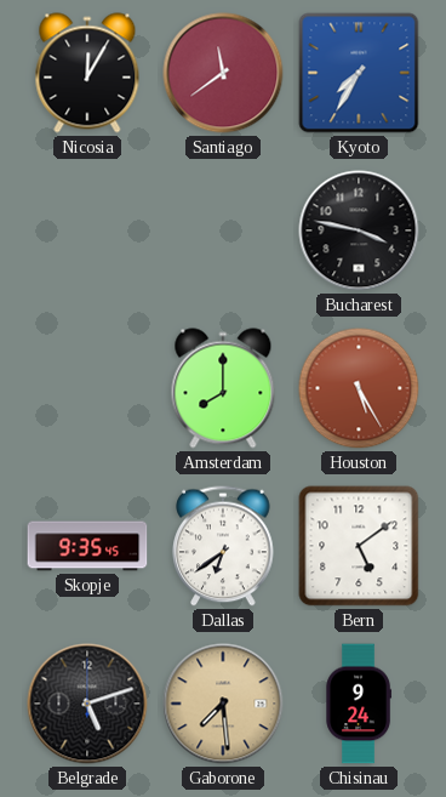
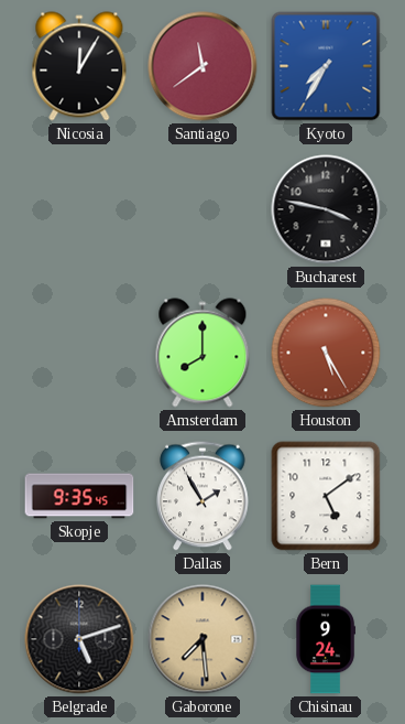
Dallas: 6:39 -> 1:55 (202, 496)
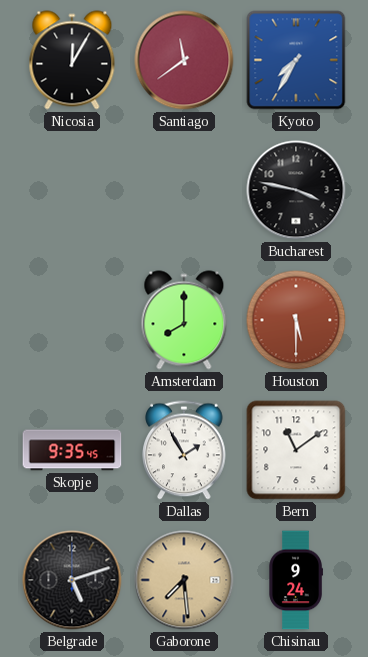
Houston: 5:25 -> 5:30 (296, 320)
Bern: 5:09 -> 11:09 (296, 450)
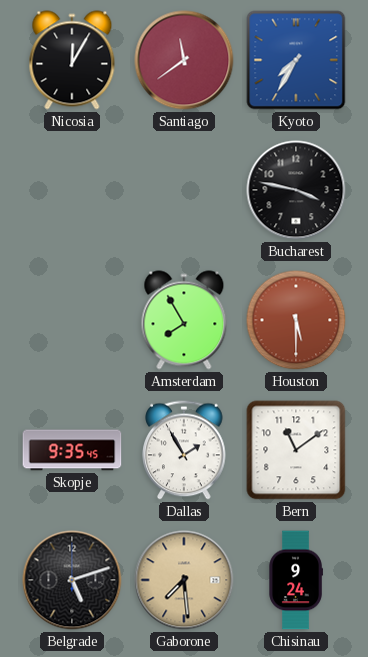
Amsterdam: 8:00 -> 7:55 (184, 320)
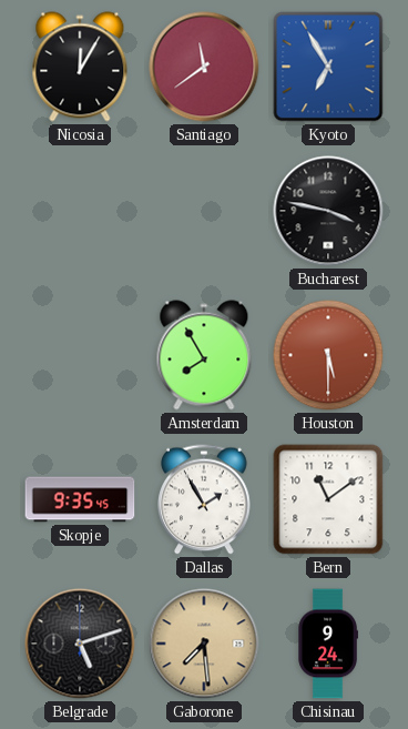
Kyoto: 7:35 -> 6:55 (328, 67)
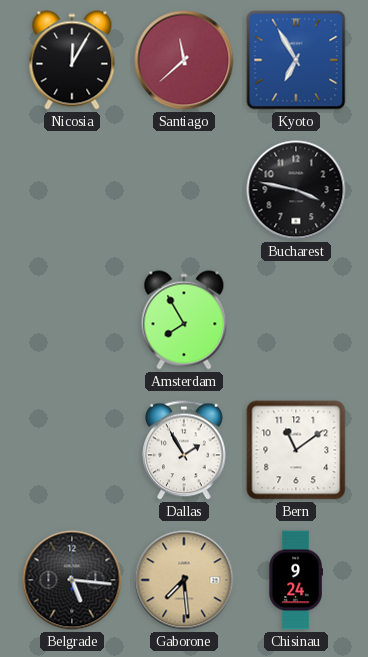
Santiago: 11:39 -> 11:38 (184, 60)
Houston: 5:30 -> none (328, 355)
Skopje: 9:35 -> none (80, 499)
Belgrade: 5:12 -> 5:16 (72, 580)
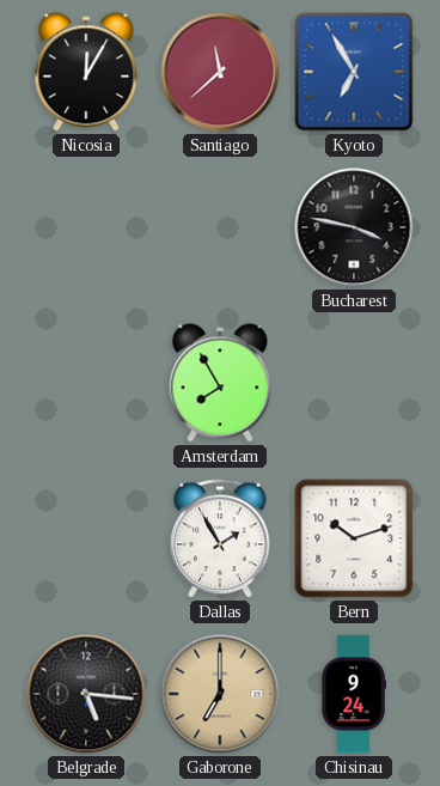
Bern: 11:09 -> 10:12 (354, 538)
Gaborone: 7:29 -> 7:00 (220, 694)
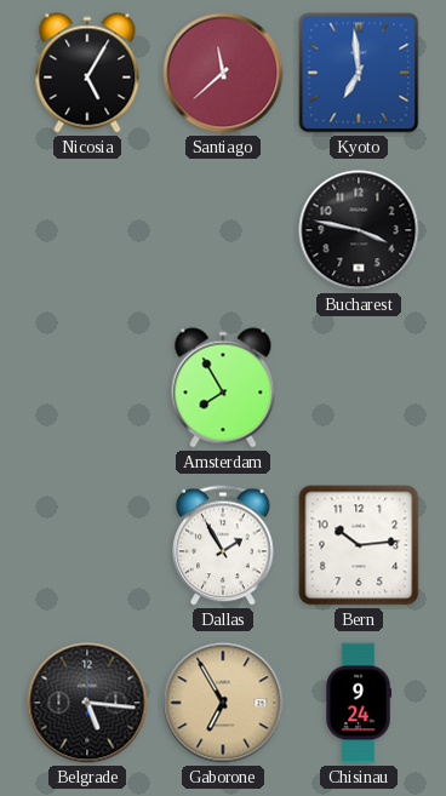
Nicosia: 12:05 -> 5:05 (87, 73)
Kyoto: 6:55 -> 6:59 (359, 73)
Bern: 10:12 -> 10:14 (359, 545)
Gaborone: 7:00 -> 6:55 (223, 703)
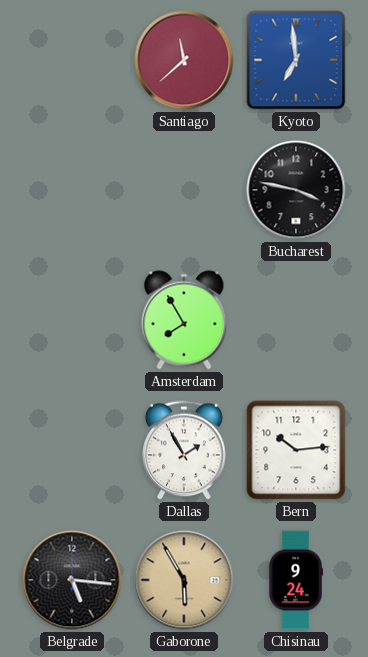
Nicosia: 5:05 -> none (87, 73)
Gaborone: 6:55 -> 5:55 (184, 580)
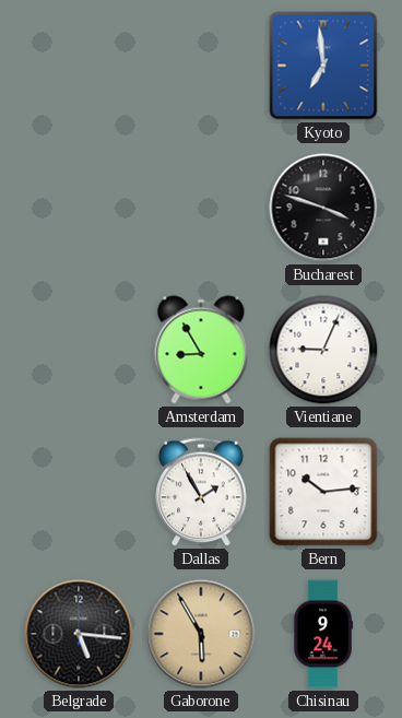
Santiago: 11:38 -> none (184, 60)
Bucharest: 3:47 -> 3:48 (323, 208)
Amsterdam: 7:55 -> 8:55 (201, 350)
Vientiane: none -> 9:04 (323, 350)
